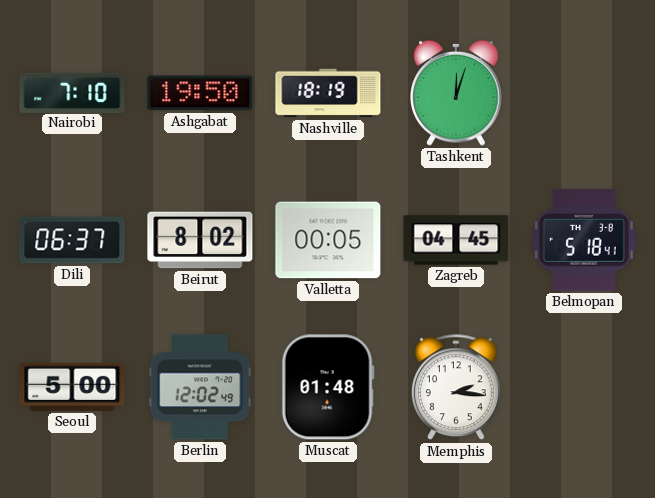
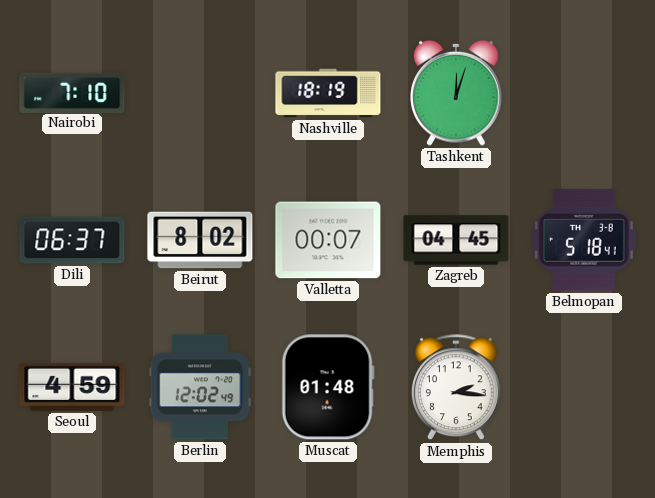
Ashgabat: 19:50 -> none (200, 93)
Valletta: 00:05 -> 00:07 (328, 240)
Seoul: 5:00 -> 4:59 (72, 387)
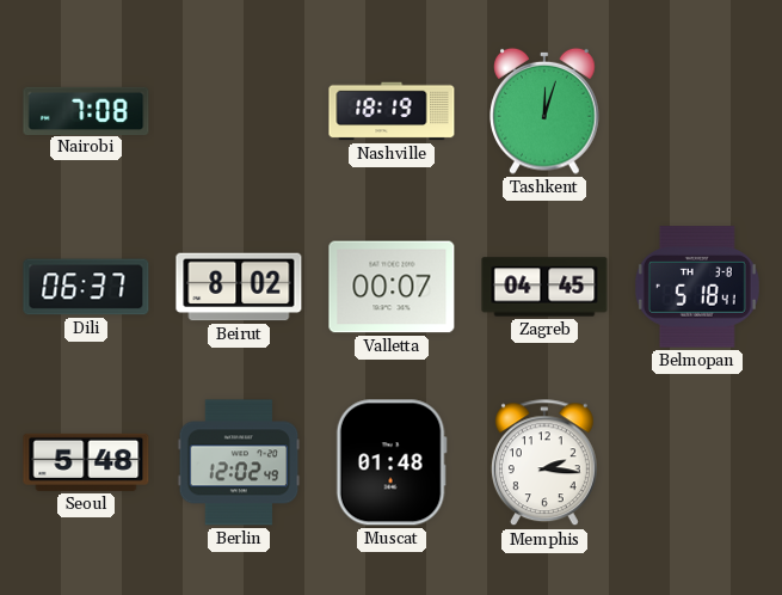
Nairobi: 7:10 -> 7:08 (86, 110)
Seoul: 4:59 -> 5:48 (86, 462)
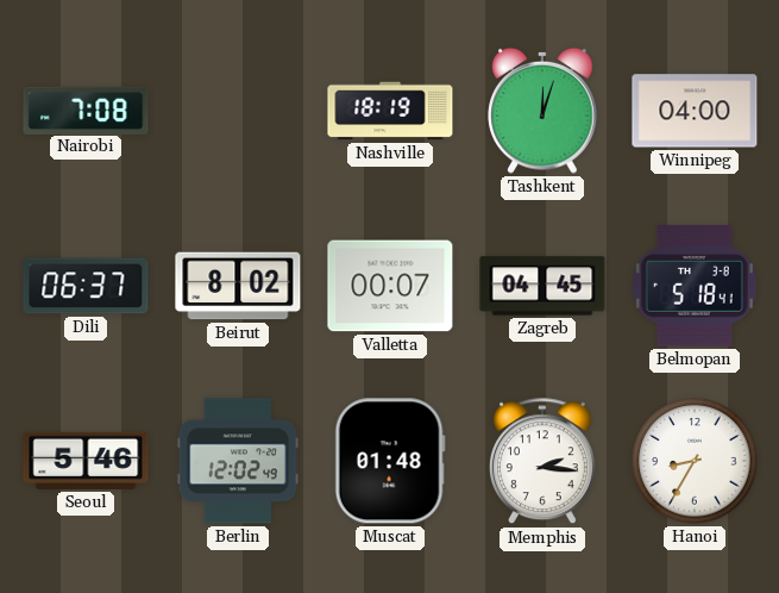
Winnipeg: none -> 04:00 (695, 111)
Seoul: 5:48 -> 5:46 (86, 461)
Hanoi: none -> 8:35 (695, 461)
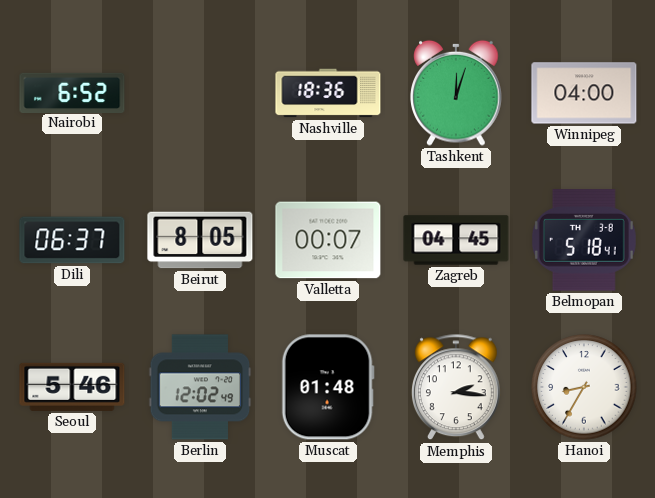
Nairobi: 7:08 -> 6:52 (72, 92)
Nashville: 18:19 -> 18:36 (328, 93)
Beirut: 8:02 -> 8:05 (200, 240)
